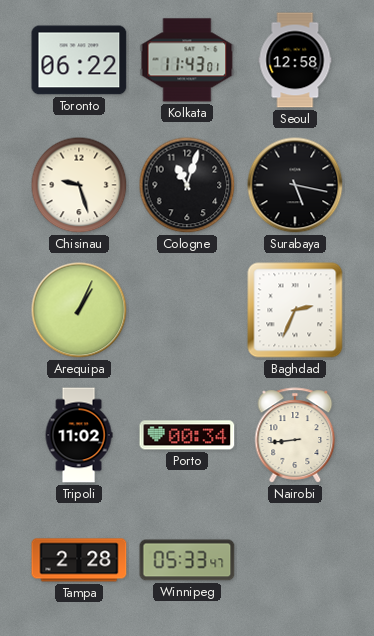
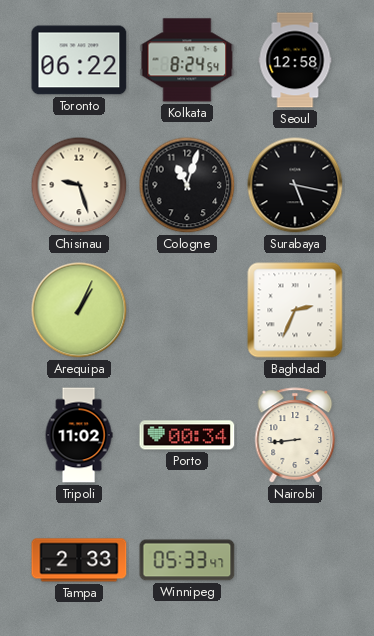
Kolkata: 11:43 -> 8:24 (187, 60)
Tampa: 2:28 -> 2:33 (79, 560)
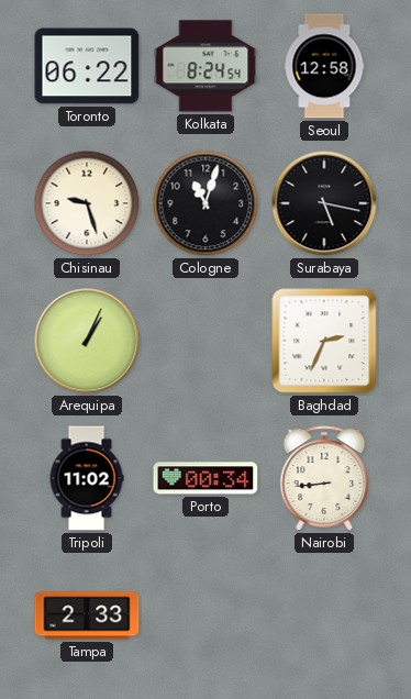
Winnipeg: 05:33 -> none (187, 560)
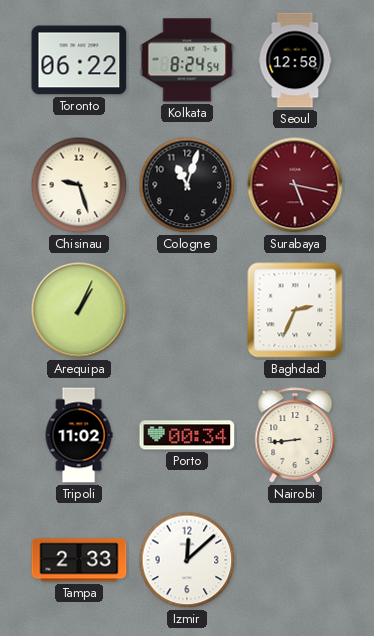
Surabaya dial: black -> burgundy (295, 185)
Izmir: none -> 12:08 (187, 560)
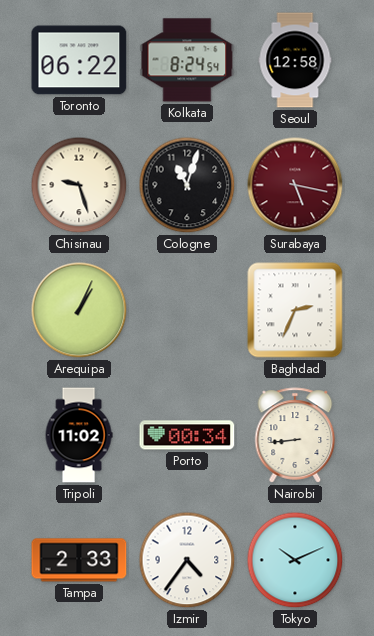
Izmir: 12:08 -> 4:36 (187, 560)
Tokyo: none -> 10:11 (295, 560)
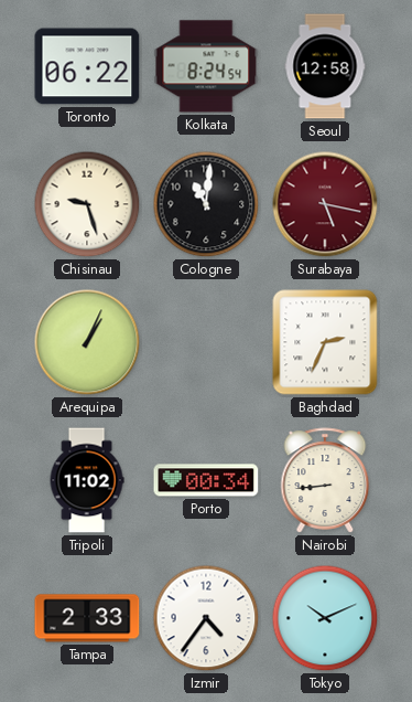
Cologne: 11:03 -> 11:01 (206, 204)
